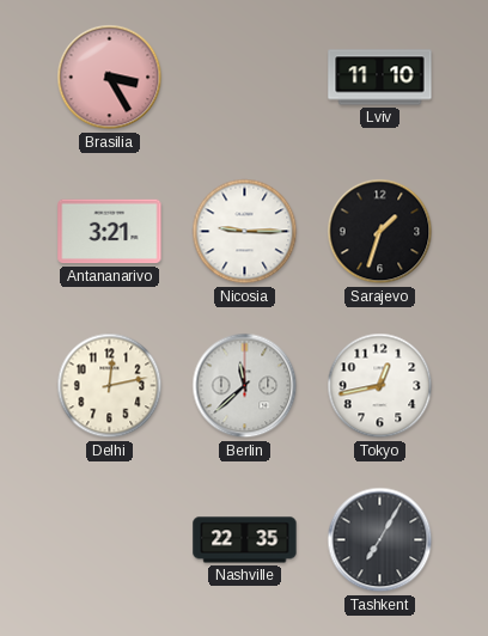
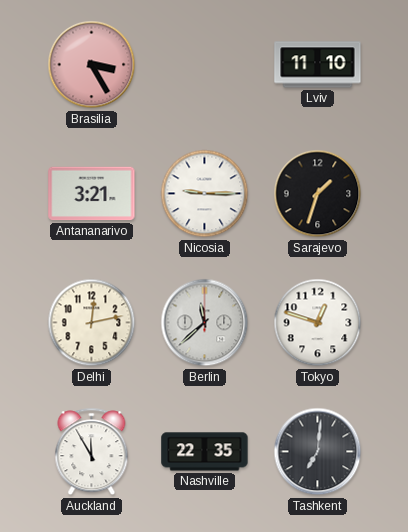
Tokyo: 12:43 -> 12:48 (318, 323)
Auckland: none -> 11:55 (92, 452)
Tashkent: 7:05 -> 7:01 (318, 452)
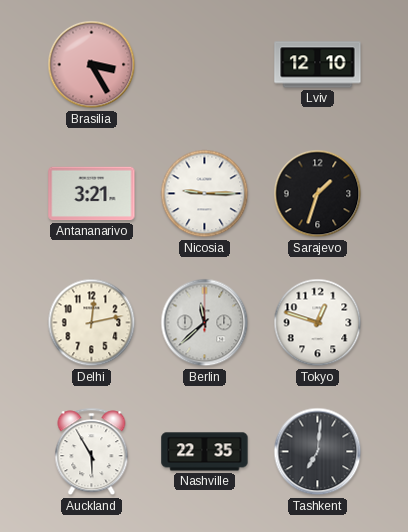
Lviv: 11:10 -> 12:10 (318, 65)
Auckland: 11:55 -> 5:55 (92, 452)
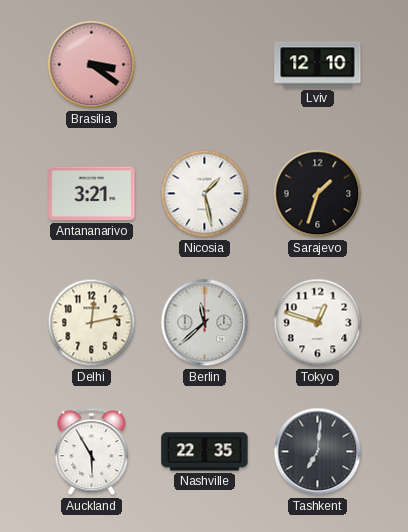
Brasilia: 3:25 -> 3:21 (92, 65)
Nicosia: 9:15 -> 1:28 (205, 194)
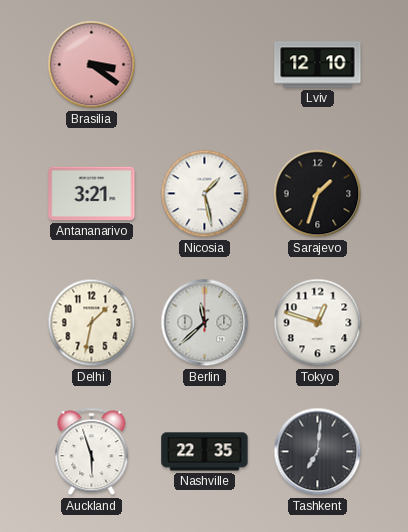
Delhi: 12:13 -> 1:32 (92, 323)
Auckland: 5:55 -> 5:57 (92, 452)
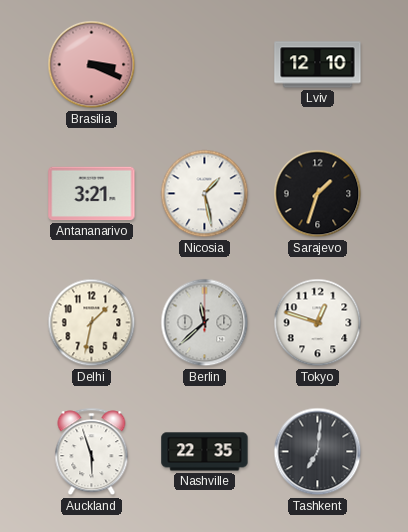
Brasilia: 3:21 -> 3:19 (92, 65)
